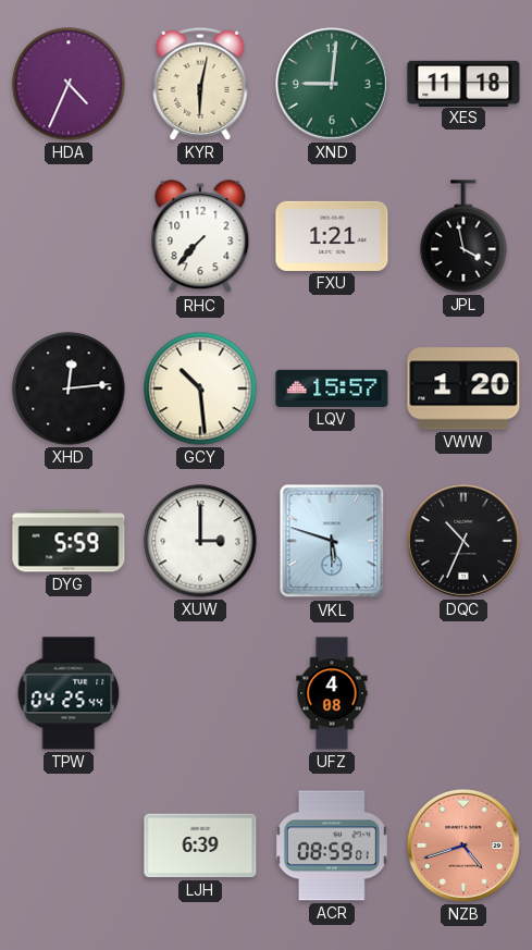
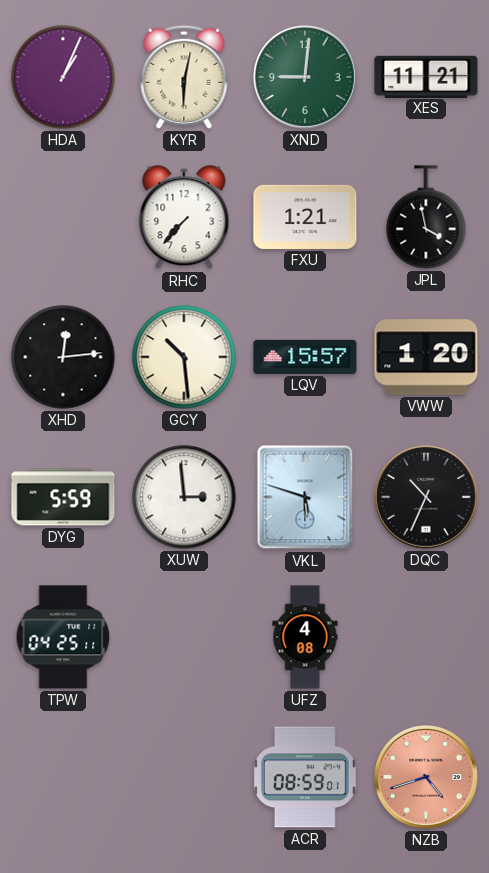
HDA: 4:34 -> 1:04 (63, 77)
XES: 11:18 -> 11:21 (426, 76)
XUW: 3:00 -> 2:59 (184, 497)
TPW: 04:25:44 -> 04:25:11 (63, 637)
LJH: 6:39 -> none (200, 846)
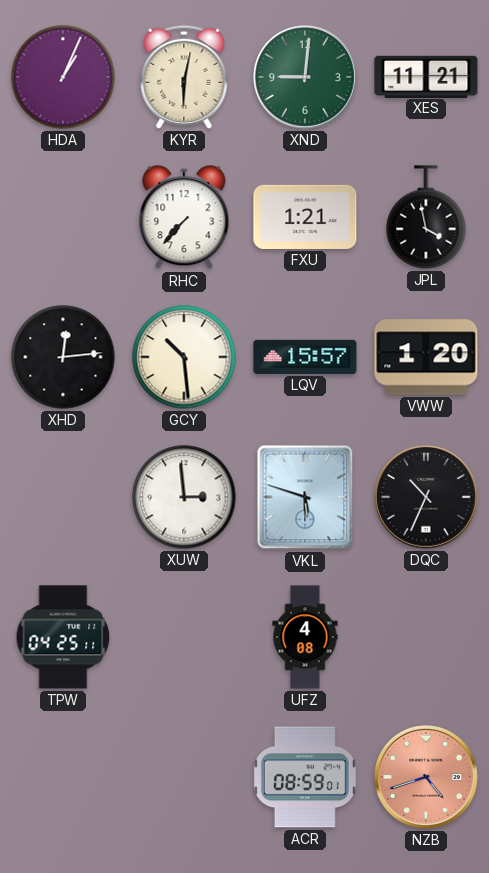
DYG: 5:59 -> none (63, 497)
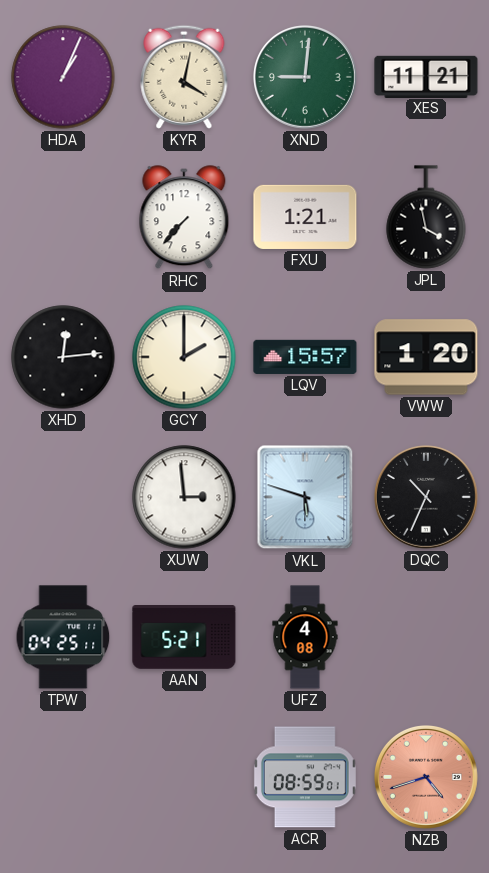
KYR: 6:02 -> 4:02 (184, 77)
GCY: 10:29 -> 2:00 (184, 357)
AAN: none -> 5:21 (184, 638)
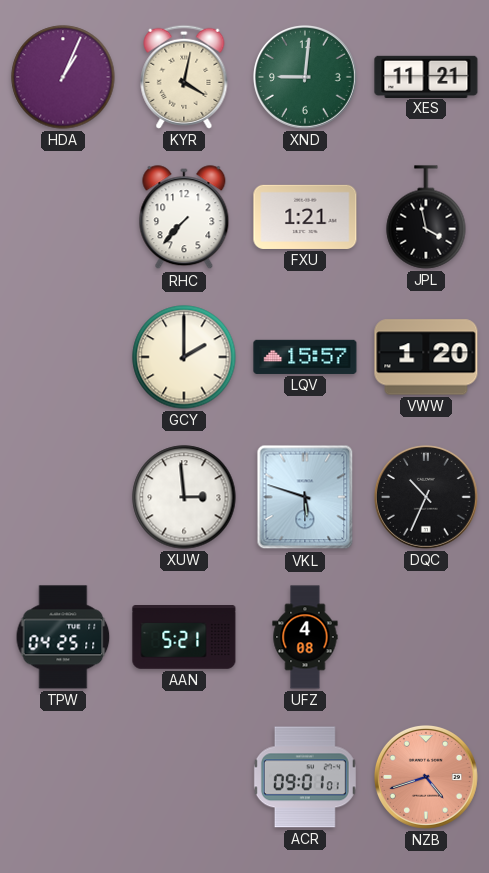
XHD: 12:14 -> none (63, 357)
ACR: 08:59 -> 09:01 (305, 777)
